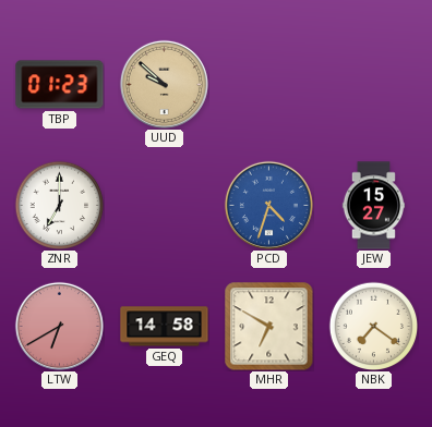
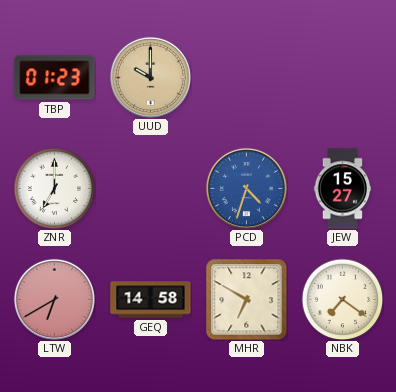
UUD: 9:52 -> 10:00 (150, 77)
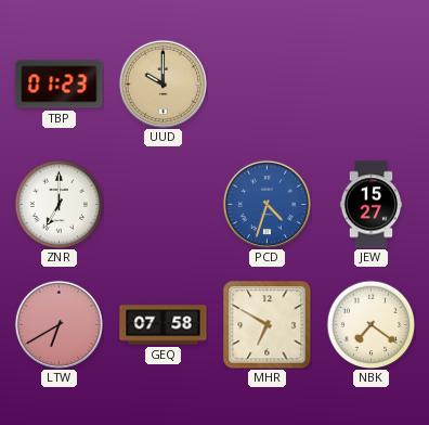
GEQ: 14:58 -> 07:58 (164, 325)
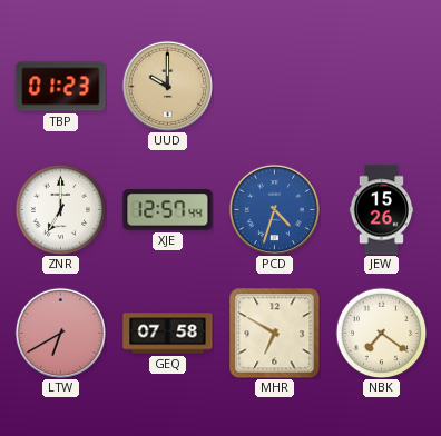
XJE: none -> 12:57 (168, 210)
JEW: 15:27 -> 15:26 (381, 210)
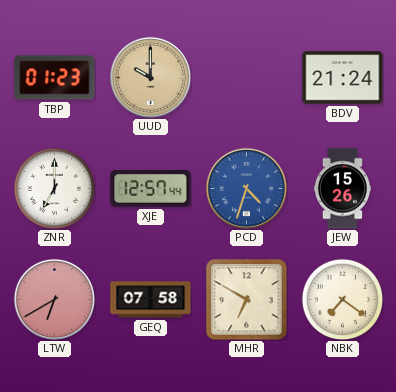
BDV: none -> 21:24 (343, 78)
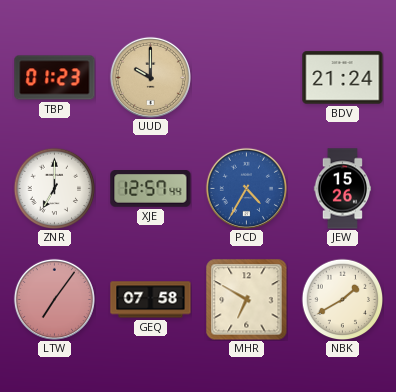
PCD: 4:33 -> 4:35 (246, 188)
LTW: 6:40 -> 7:06 (54, 299)
NBK: 7:21 -> 1:40 (342, 299)
